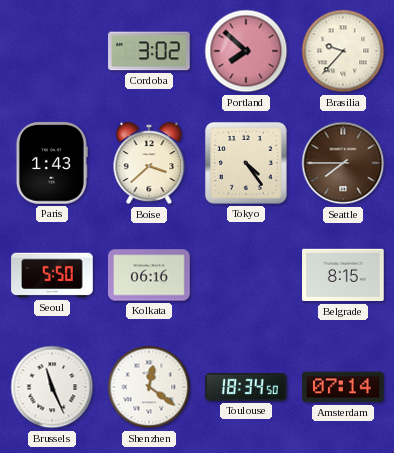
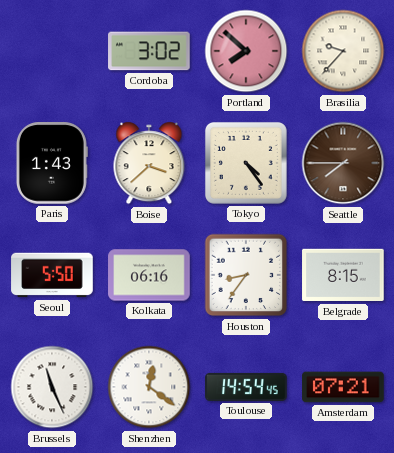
Houston: none -> 8:36 (246, 275)
Toulouse: 18:34 -> 14:54 (246, 387)
Amsterdam: 07:14 -> 07:21 (343, 387)
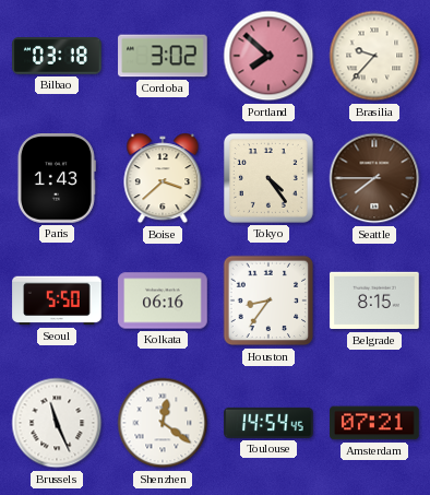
Bilbao: none -> 03:18 (57, 56)
